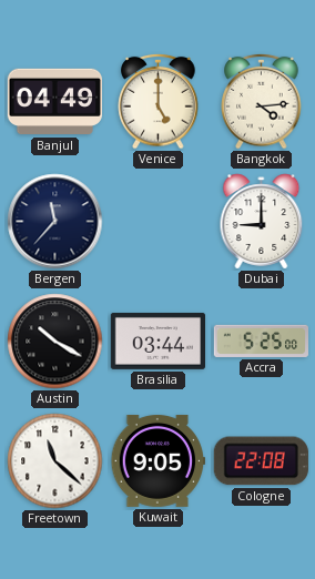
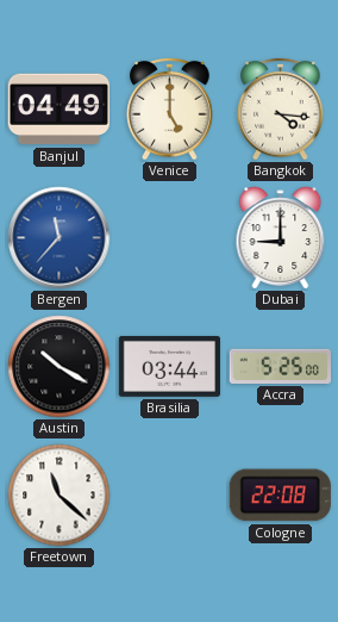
Bangkok: 4:14 -> 4:16 (281, 108)
Bergen dial: navy -> blue (60, 238)
Kuwait: 9:05 -> none (157, 460)
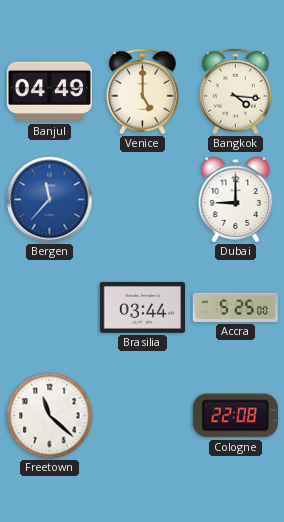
Austin: 10:20 -> none (60, 367)
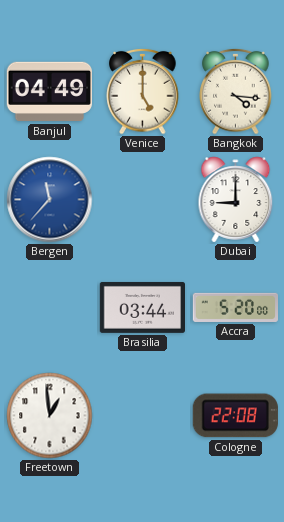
Accra: 5:25 -> 5:20 (236, 307)
Freetown: 11:22 -> 12:59 (50, 416)
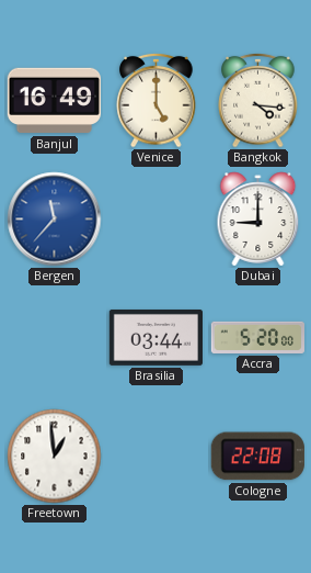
Banjul: 04:49 -> 16:49 (54, 101)
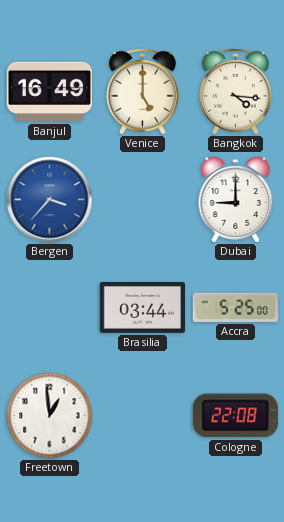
Bergen: 11:37 -> 3:37 (50, 200)
Accra: 5:20 -> 5:25 (236, 307)
